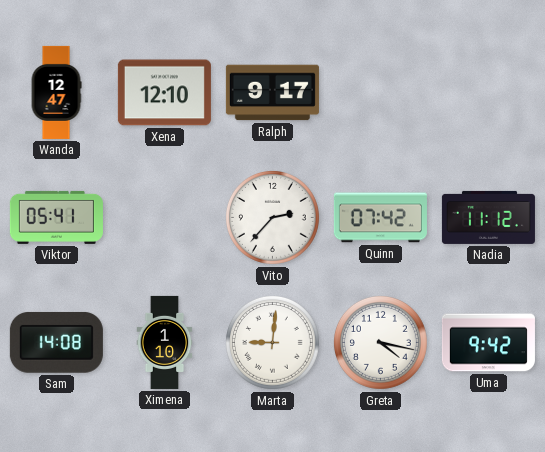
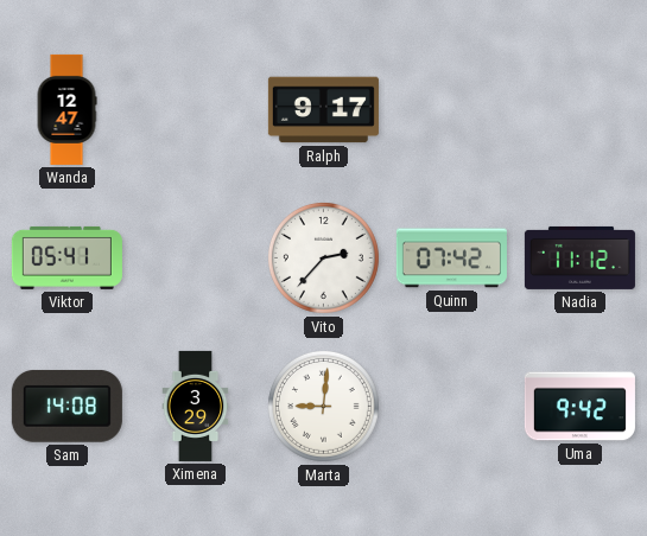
Xena: 12:10 -> none (164, 93)
Ximena: 1:10 -> 3:29 (196, 406)
Greta: 4:17 -> none (380, 342)
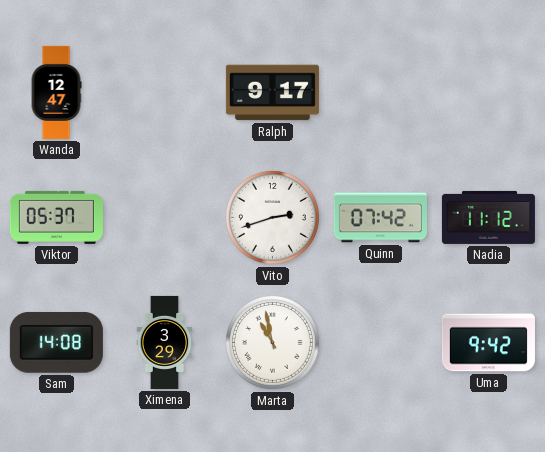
Viktor: 05:41 -> 05:37 (56, 217)
Vito: 2:37 -> 2:42 (272, 217)
Marta: 9:01 -> 10:58 (272, 342)
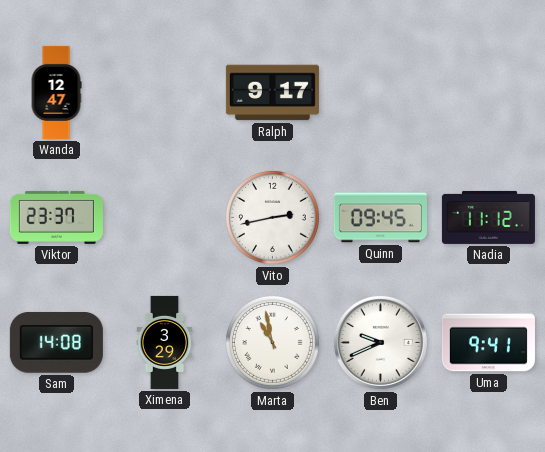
Viktor: 05:37 -> 23:37 (56, 217)
Vito: 2:42 -> 2:43 (272, 217)
Quinn: 07:42 -> 09:45 (380, 218)
Ben: none -> 9:41 (380, 342)
Uma: 9:42 -> 9:41 (488, 343)
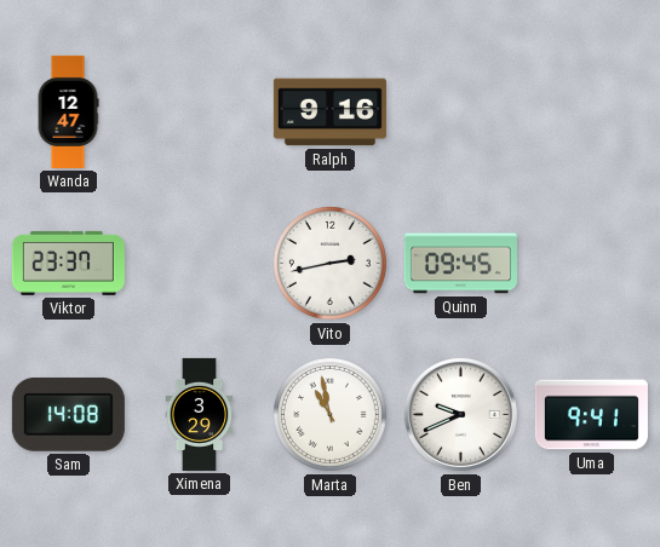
Ralph: 9:17 -> 9:16 (329, 113)
Nadia: 11:12 -> none (488, 217)
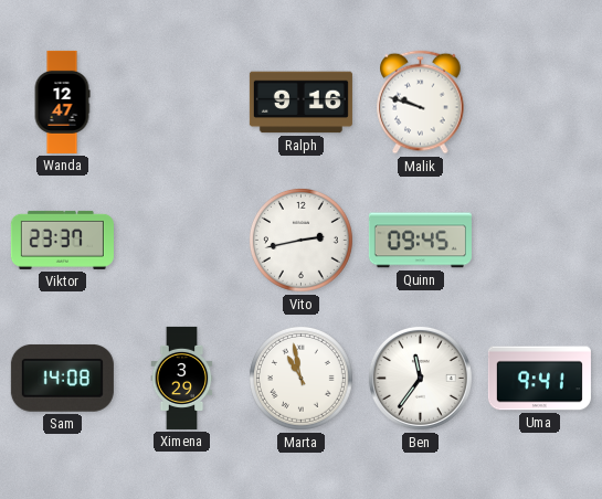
Malik: none -> 9:48 (421, 103)
Ben: 9:41 -> 11:36 (420, 378)
